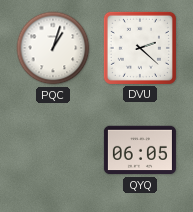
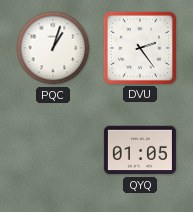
DVU: 2:22 -> 2:24 (140, 48)
QYQ: 06:05 -> 01:05 (140, 150)
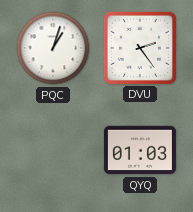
QYQ: 01:05 -> 01:03 (140, 150)
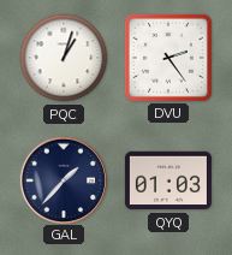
GAL: none -> 1:37 (63, 179)
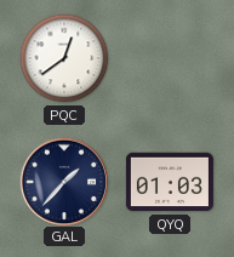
PQC: 1:03 -> 12:39 (64, 58)
DVU: 2:24 -> none (168, 58)
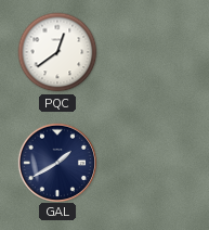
GAL: 1:37 -> 1:40 (56, 162)
QYQ: 01:03 -> none (170, 182)
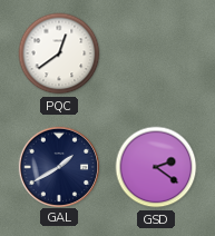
GSD: none -> 2:21 (156, 167)
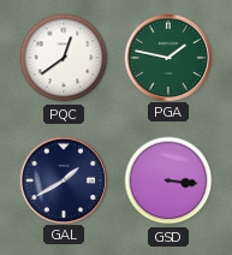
PGA: none -> 1:47 (167, 57)
GSD: 2:21 -> 3:16 (168, 180)
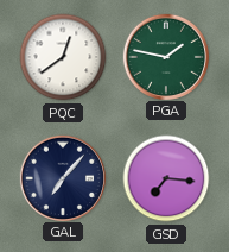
GAL: 1:40 -> 7:07 (62, 177)
GSD: 3:16 -> 7:16 (166, 178)
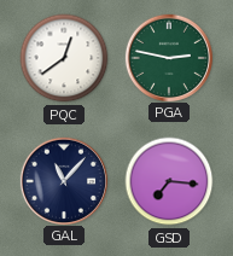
PGA: 1:47 -> 2:47 (168, 57)
GAL: 7:07 -> 11:07 (63, 180)
